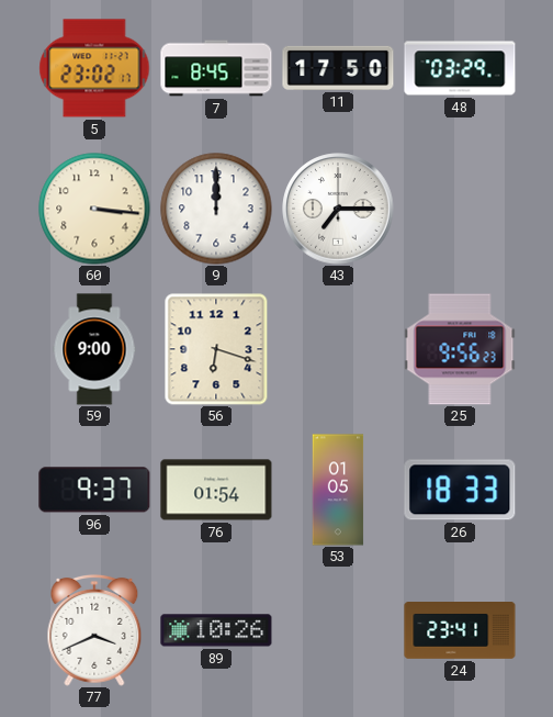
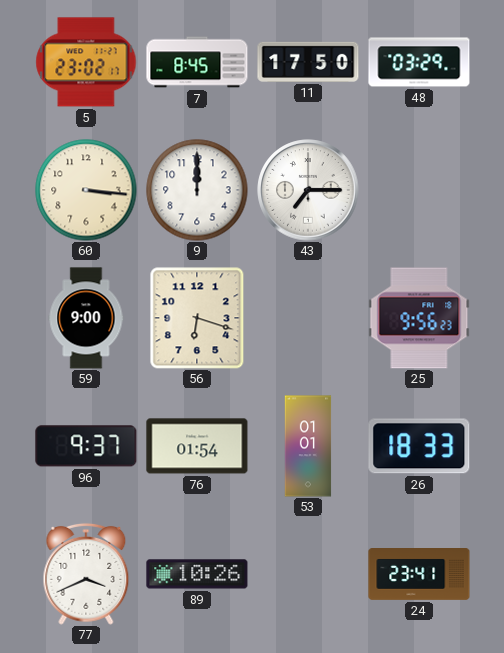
53: 01:05 -> 01:01 (308, 446)
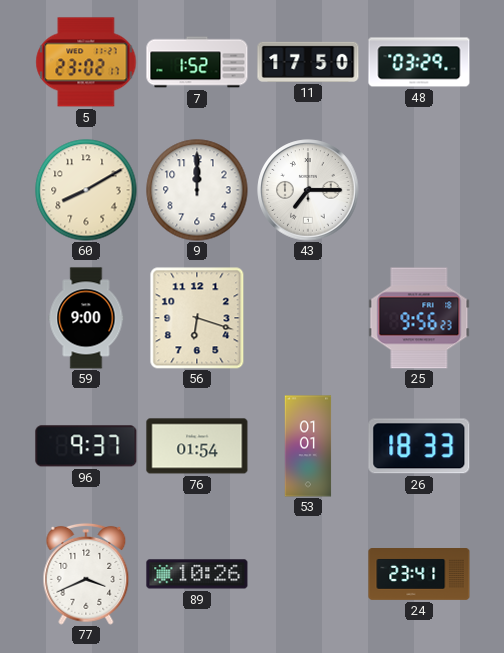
7: 8:45 -> 1:52 (197, 62)
60: 3:16 -> 8:10 (86, 190)
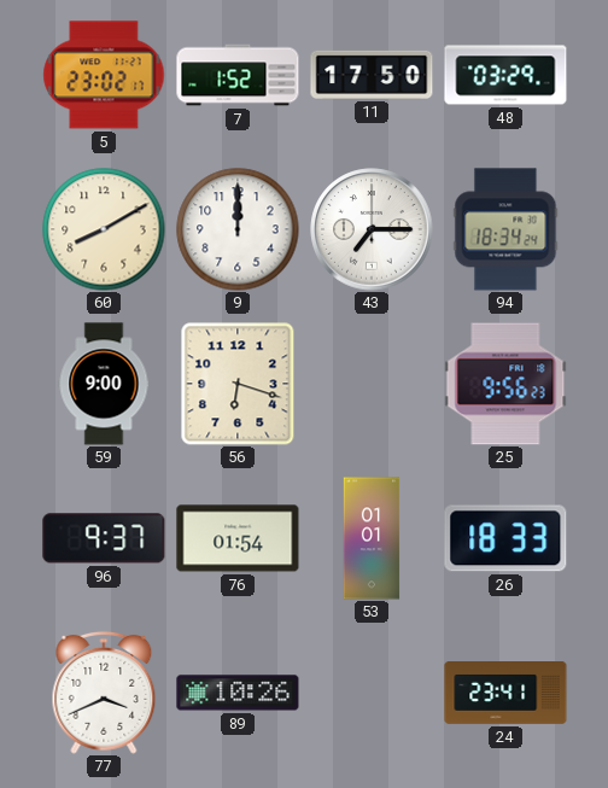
94: none -> 18:34 (505, 229)
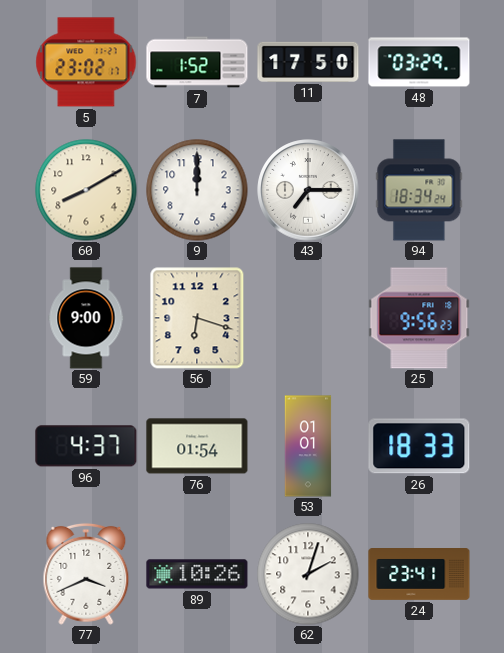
96: 9:37 -> 4:37 (86, 446)
62: none -> 2:03 (308, 574)
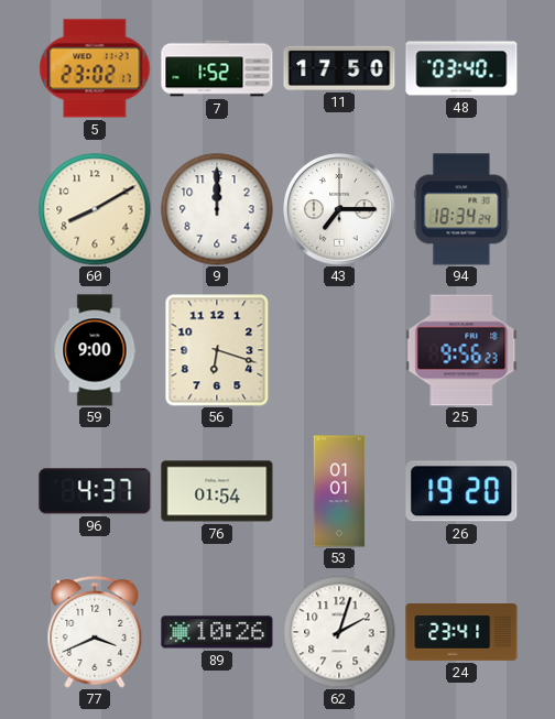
48: 03:29 -> 03:40 (461, 68)
26: 18:33 -> 19:20 (461, 491)
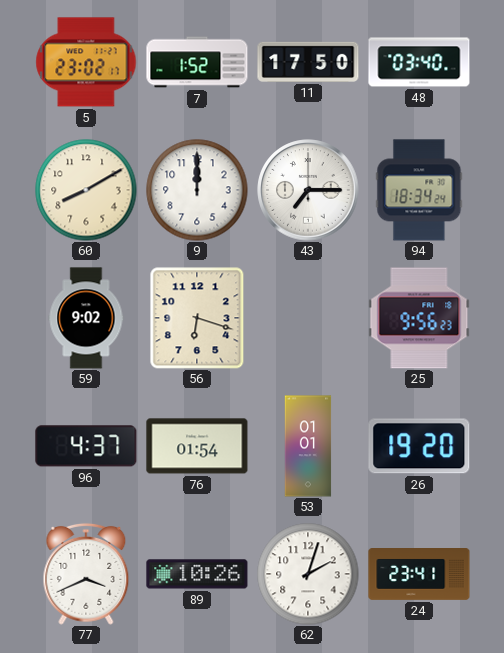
59: 9:00 -> 9:02 (86, 318)
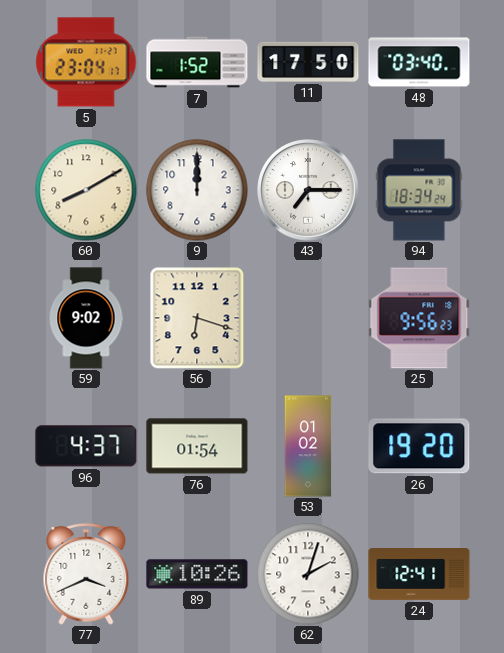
5: 23:02 -> 23:04 (86, 62)
53: 01:01 -> 01:02 (308, 446)
24: 23:41 -> 12:41 (419, 575)
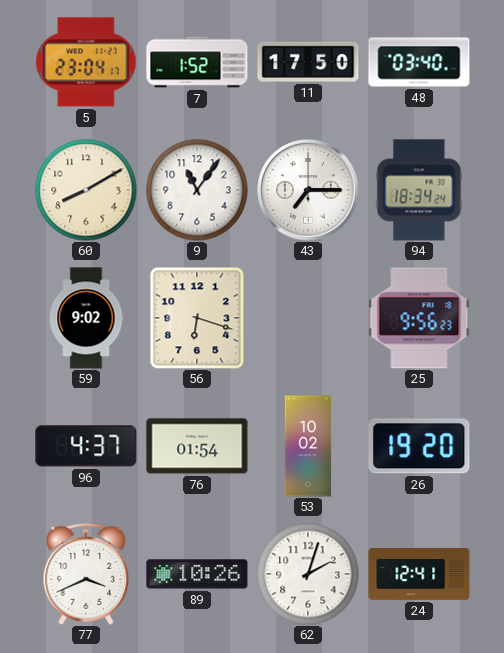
9: 12:00 -> 11:06 (197, 190)
53: 01:02 -> 10:02 (308, 446)
